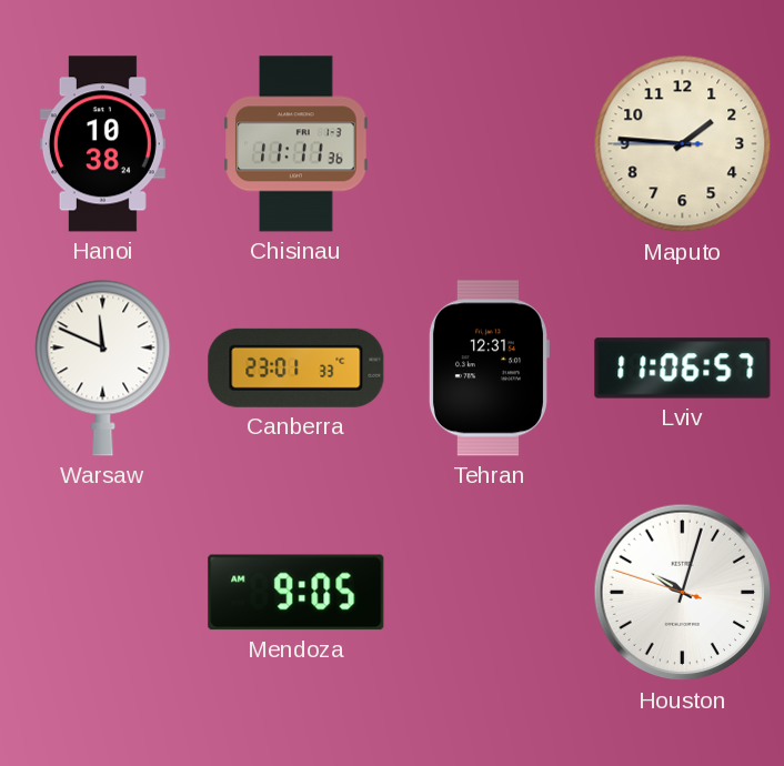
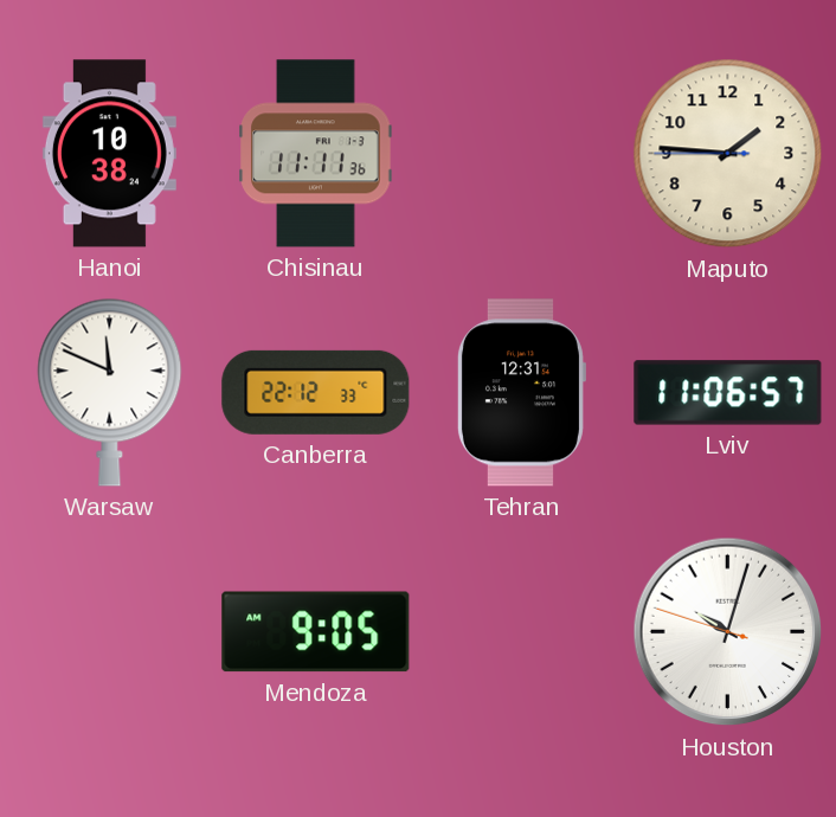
Canberra: 23:01 -> 22:12 (316, 392)
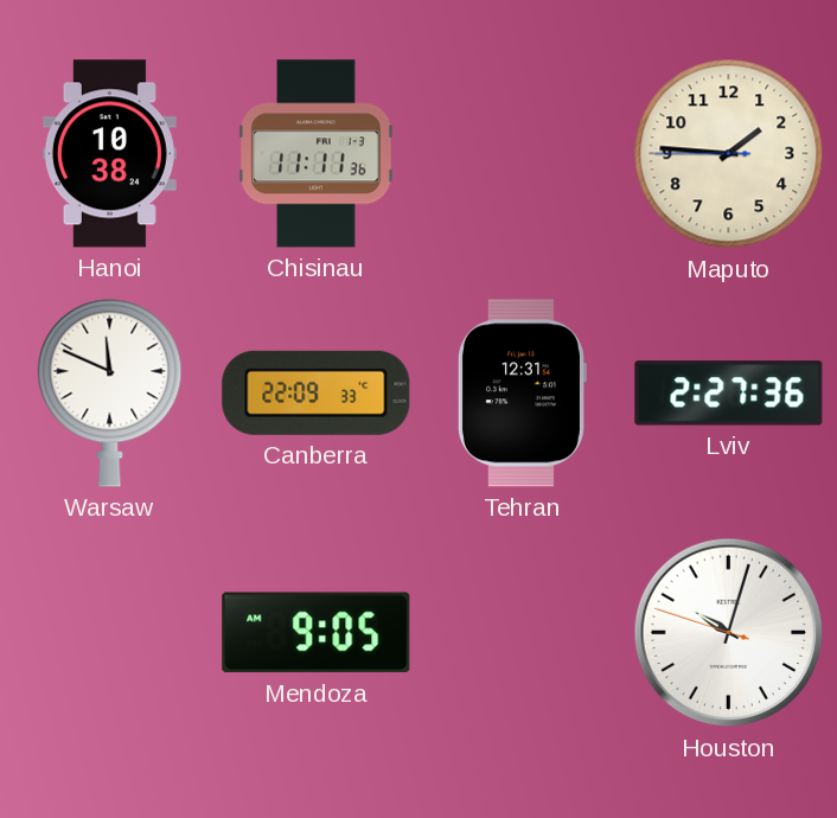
Canberra: 22:12 -> 22:09 (317, 392)
Lviv: 11:06 -> 2:27 (729, 394)
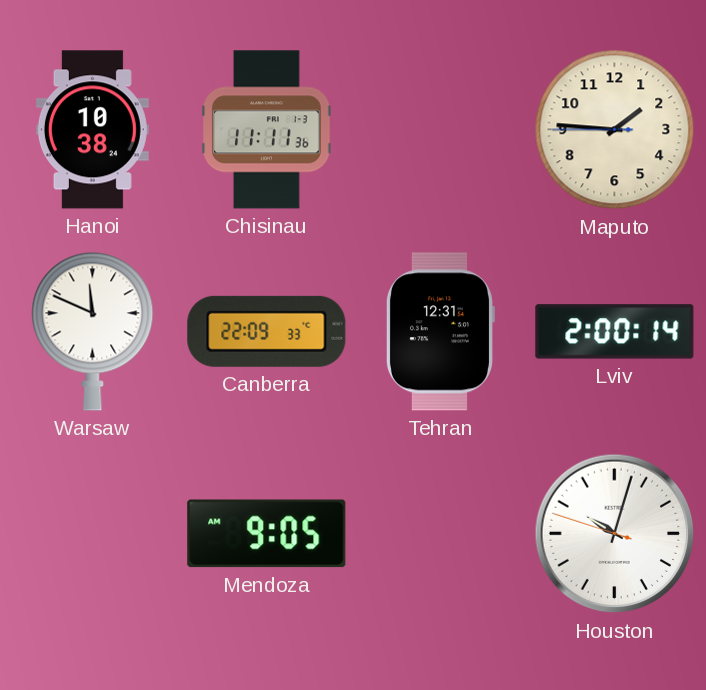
Lviv: 2:27 -> 2:00 (615, 332)
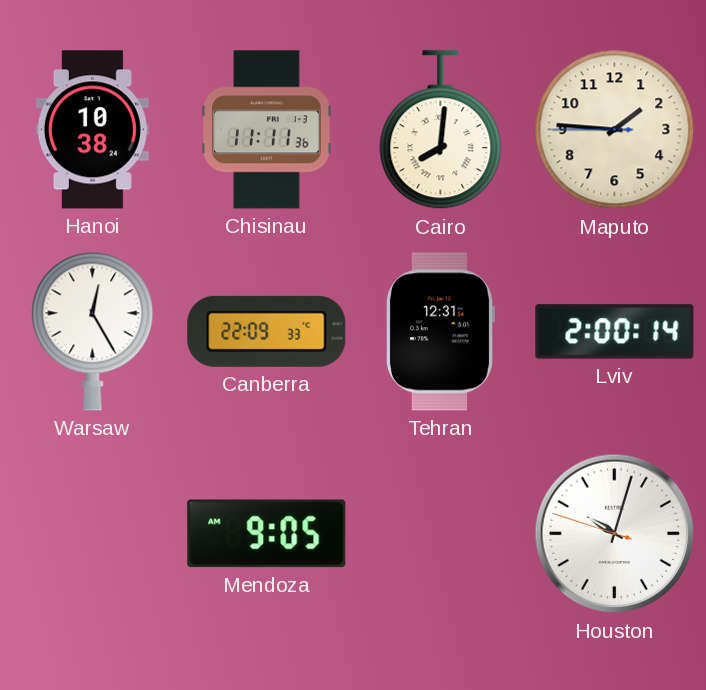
Cairo: none -> 8:01 (441, 130)
Warsaw: 11:49 -> 12:25 (93, 331)
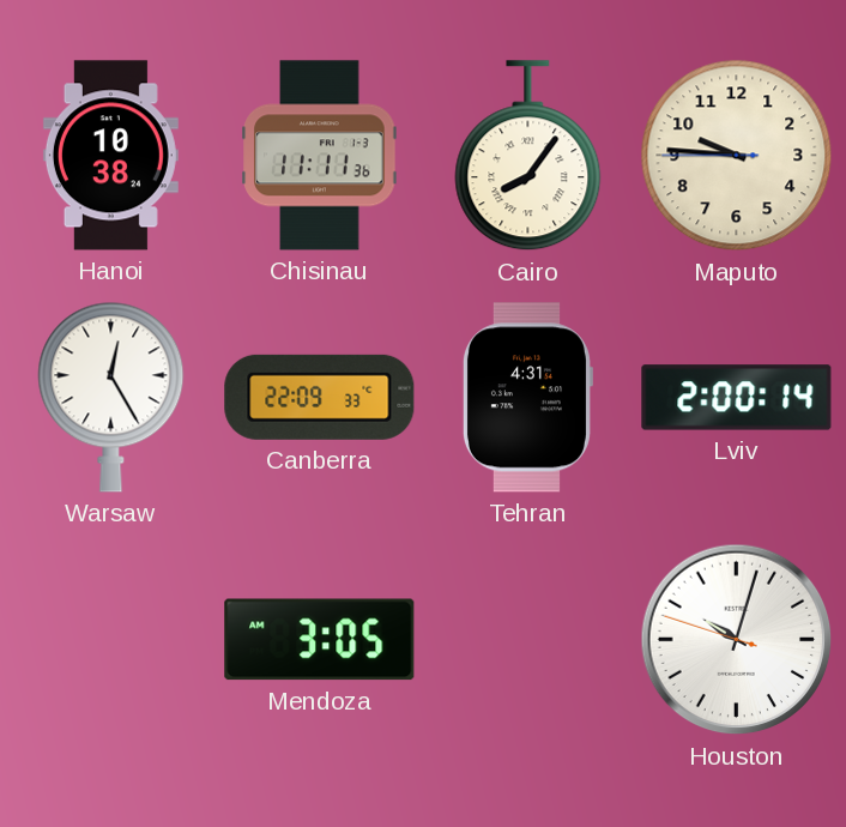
Cairo: 8:01 -> 8:06 (528, 156)
Maputo: 1:45 -> 9:45 (737, 156)
Tehran: 12:31 -> 4:31 (527, 398)
Mendoza: 9:05 -> 3:05 (320, 640)
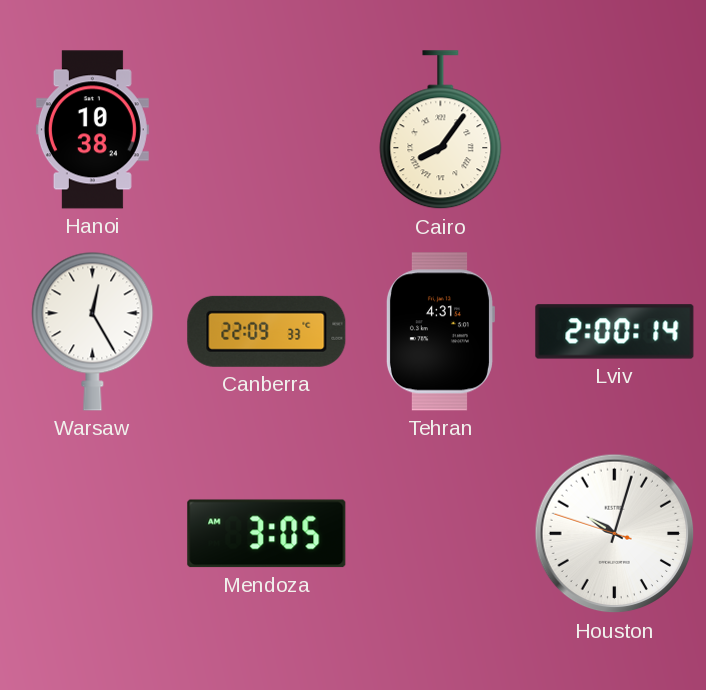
Chisinau: 11:11 -> none (320, 156)
Maputo: 9:45 -> none (737, 156)
